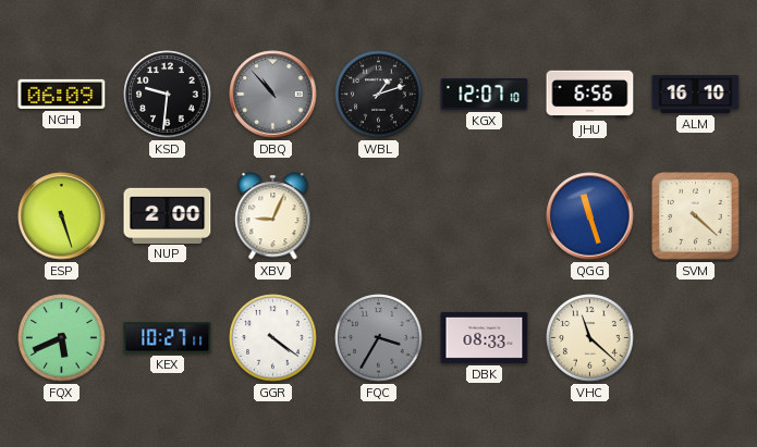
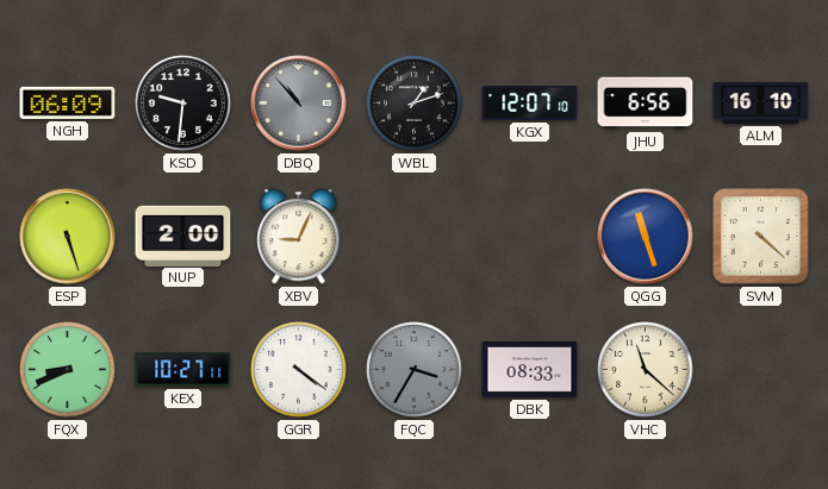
FQX: 5:41 -> 8:41 (68, 370)
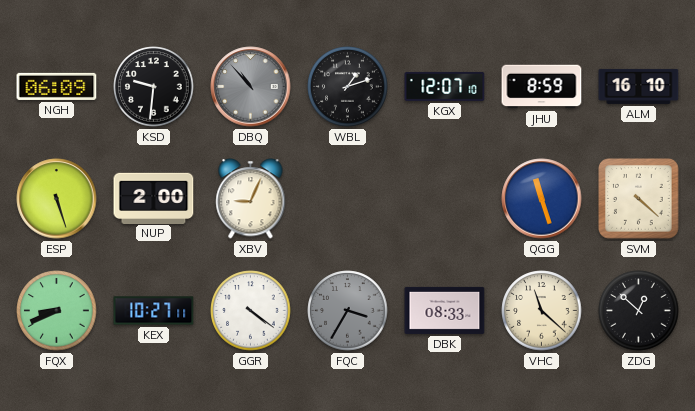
JHU: 6:56 -> 8:59 (542, 87)
ZDG: none -> 12:52 (639, 311)
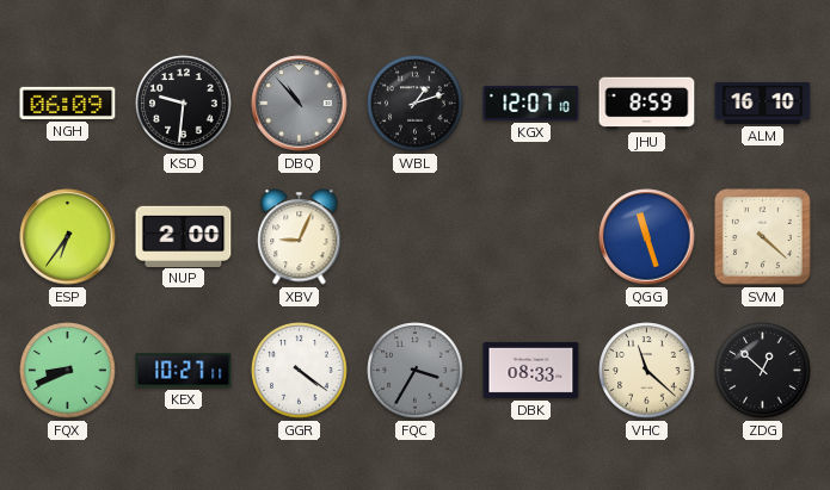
ESP: 5:27 -> 6:36 (68, 237)
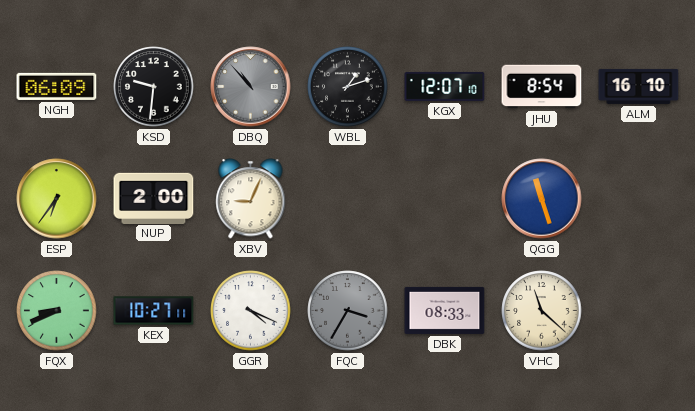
JHU: 8:59 -> 8:54 (542, 87)
SVM: 4:22 -> none (763, 237)
GGR: 4:21 -> 4:19 (251, 311)
ZDG: 12:52 -> none (763, 371)
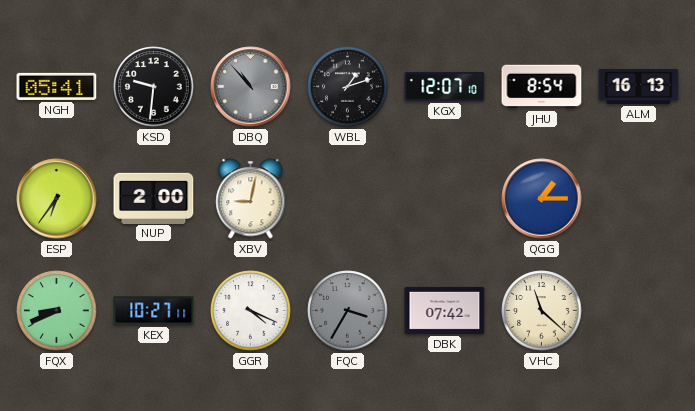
NGH: 06:09 -> 05:41 (57, 86)
ALM: 16:10 -> 16:13 (639, 86)
XBV: 9:04 -> 9:02 (251, 199)
QGG: 11:27 -> 1:15 (542, 199)
DBK: 08:33 -> 07:42 (445, 310)
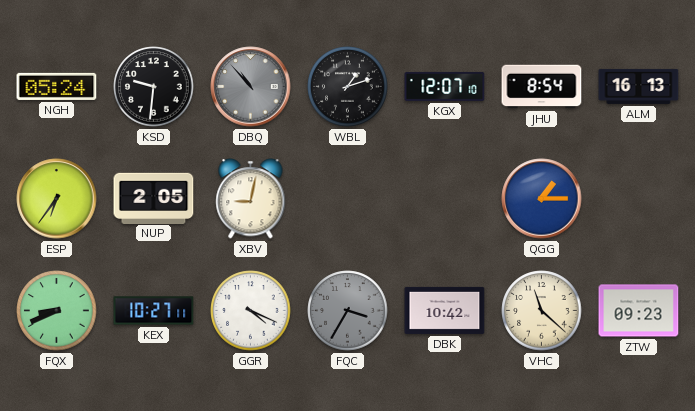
NGH: 05:41 -> 05:24 (57, 86)
NUP: 2:00 -> 2:05 (154, 198)
DBK: 07:42 -> 10:42 (445, 310)
ZTW: none -> 09:23 (639, 311)
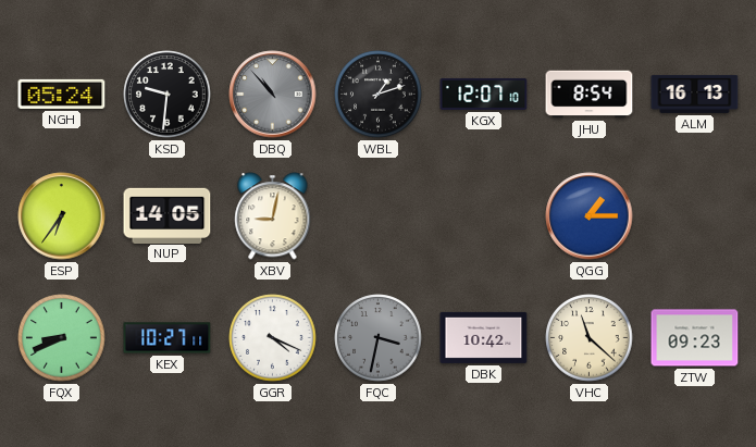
NUP: 2:05 -> 14:05 (168, 215)
FQC: 3:35 -> 3:32 (379, 338)
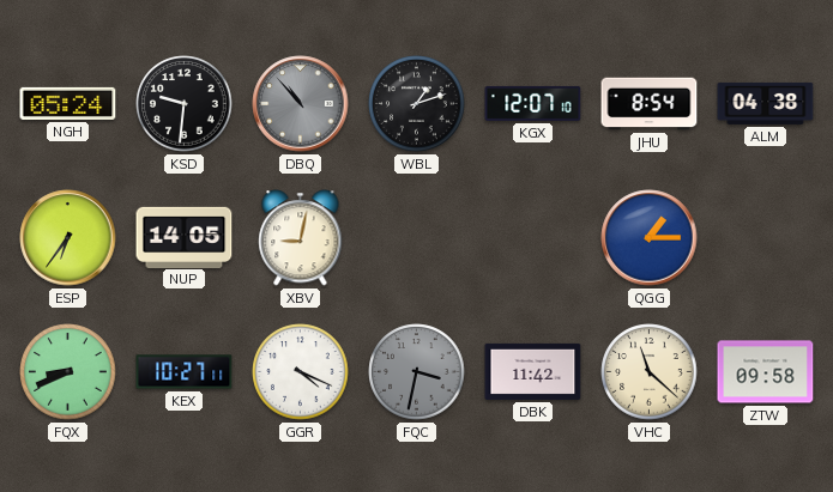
ALM: 16:13 -> 04:38 (766, 103)
DBK: 10:42 -> 11:42 (533, 371)
ZTW: 09:23 -> 09:58 (766, 372)
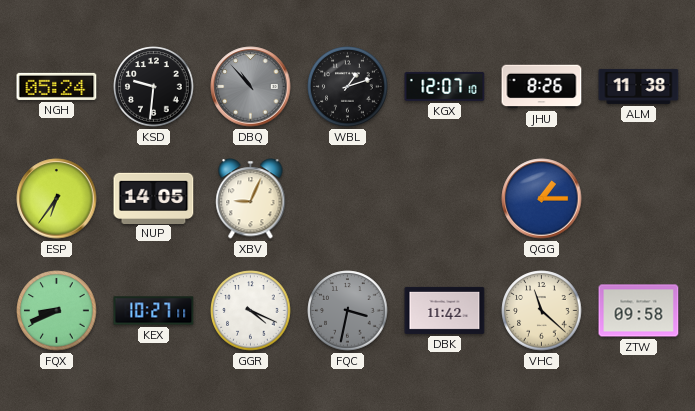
JHU: 8:54 -> 8:26 (542, 87)
ALM: 04:38 -> 11:38 (639, 86)
XBV: 9:02 -> 9:04 (251, 199)
